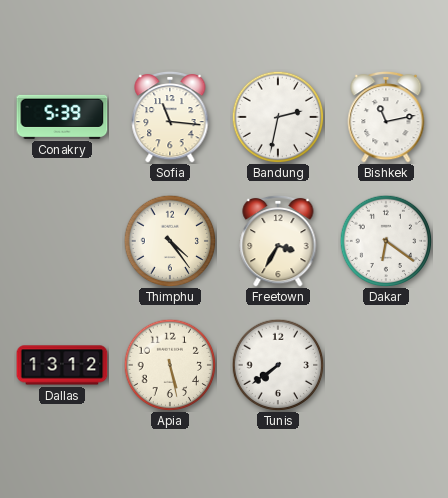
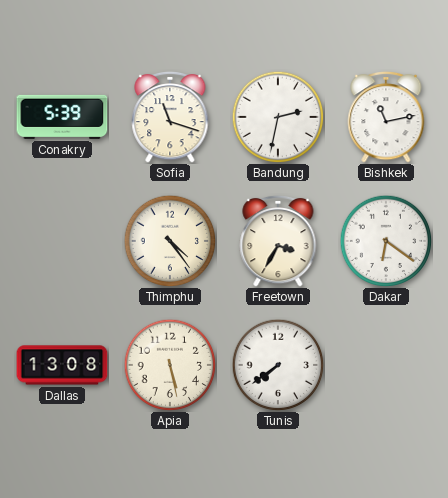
Sofia: 11:16 -> 11:18 (170, 117)
Dallas: 13:12 -> 13:08 (62, 365)
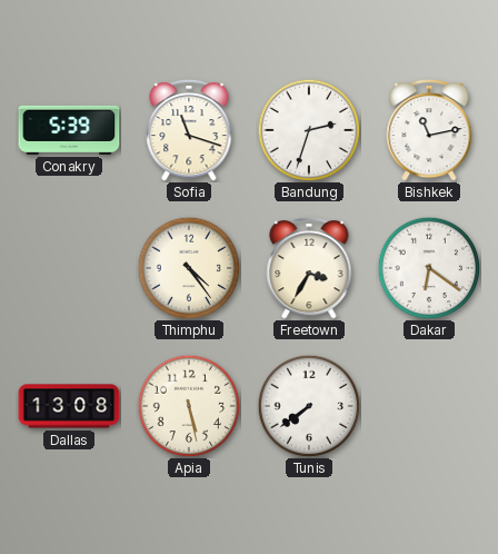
Bandung: 2:32 -> 2:33 (309, 130)
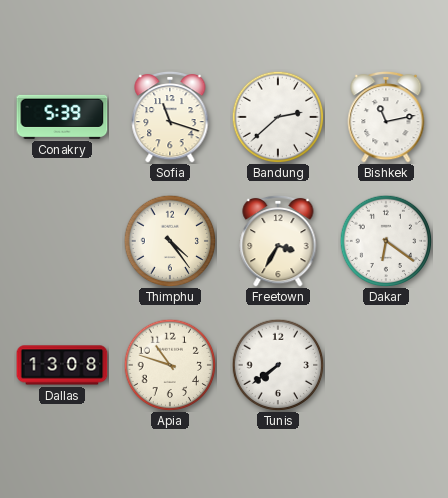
Bandung: 2:33 -> 2:38 (278, 117)
Apia: 5:28 -> 10:48 (170, 365)
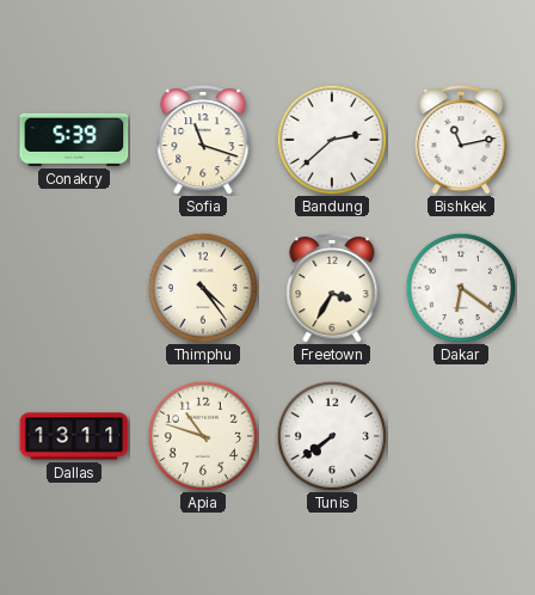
Dallas: 13:08 -> 13:11 (74, 436)
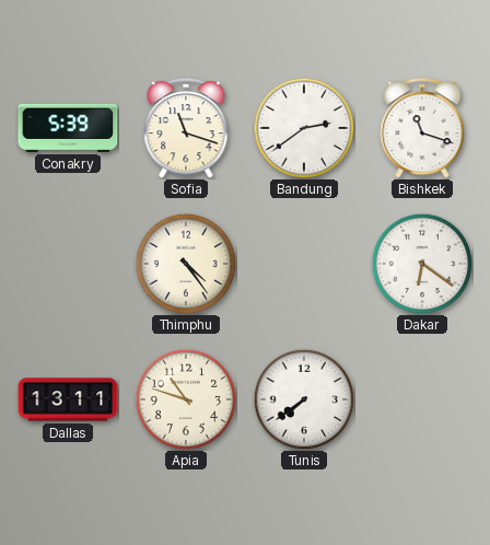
Bandung: 2:38 -> 2:39 (304, 128)
Bishkek: 11:13 -> 11:18 (422, 128)
Freetown: 3:35 -> none (332, 288)
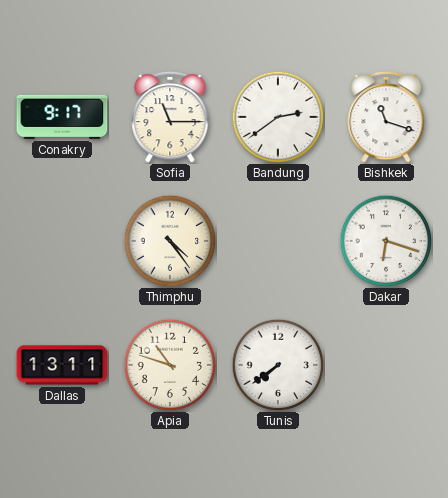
Conakry: 5:39 -> 9:17 (62, 117)
Sofia: 11:18 -> 11:15 (170, 117)
Dakar: 6:21 -> 6:18 (386, 241)
